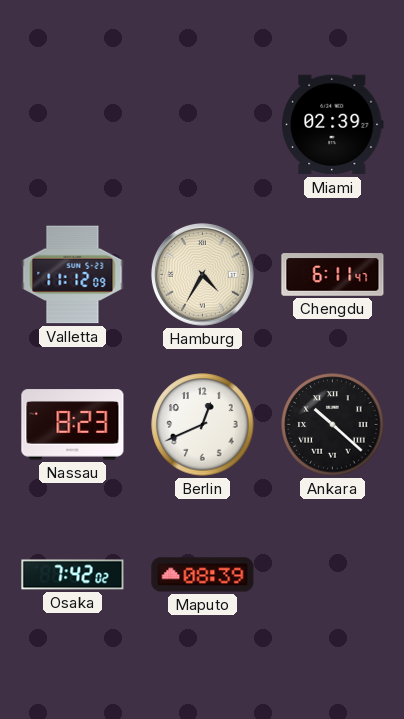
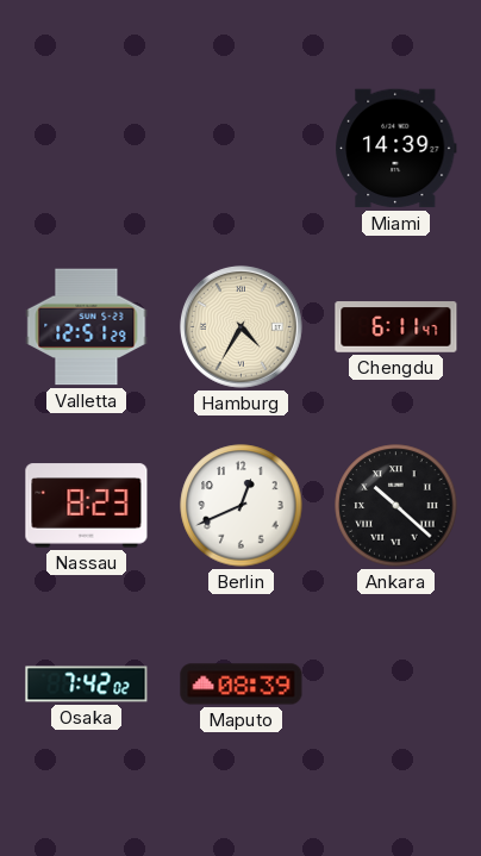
Miami: 02:39 -> 14:39 (396, 149)
Valletta: 11:12 -> 12:51 (87, 327)
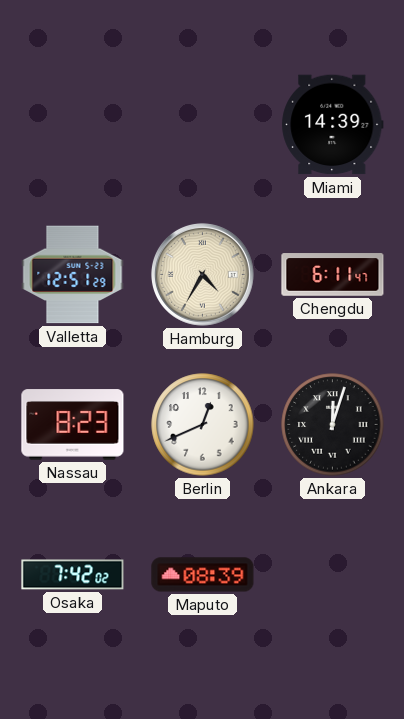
Ankara: 10:22 -> 12:03 (333, 425)
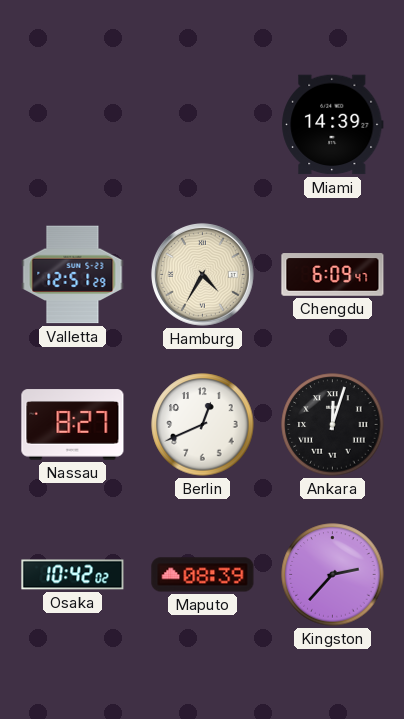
Chengdu: 6:11 -> 6:09 (333, 275)
Nassau: 8:23 -> 8:27 (73, 425)
Osaka: 7:42 -> 10:42 (73, 575)
Kingston: none -> 2:37 (333, 575)
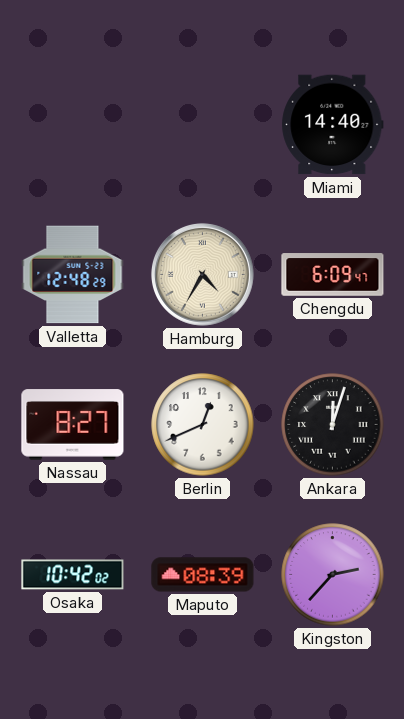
Miami: 14:39 -> 14:40 (333, 125)
Valletta: 12:51 -> 12:48 (73, 275)
